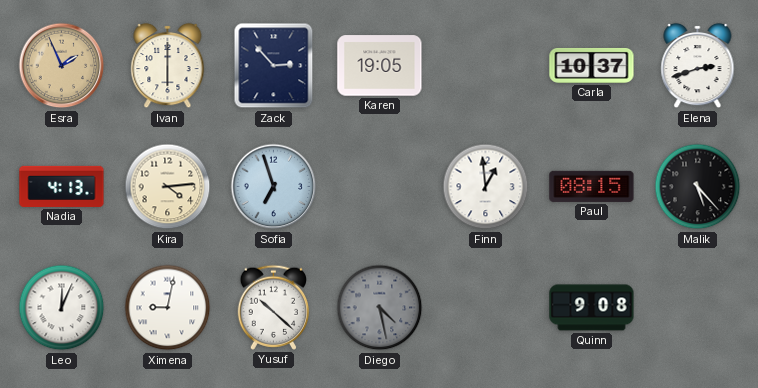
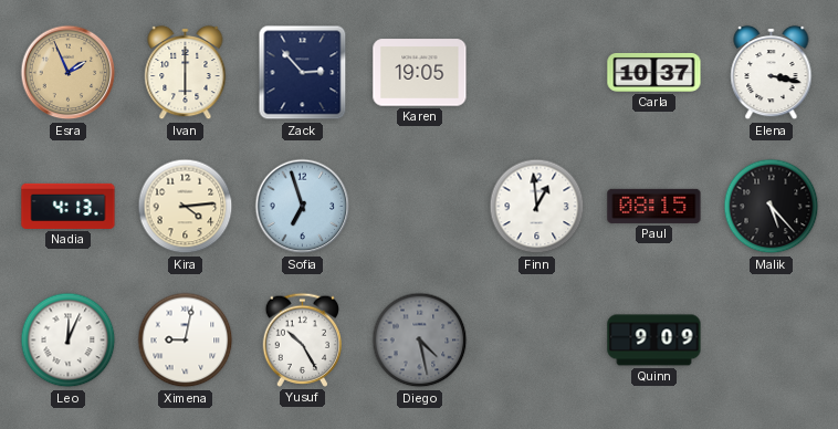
Elena: 2:42 -> 3:17 (772, 73)
Yusuf: 10:22 -> 10:25 (302, 339)
Quinn: 9:08 -> 9:09 (654, 341)
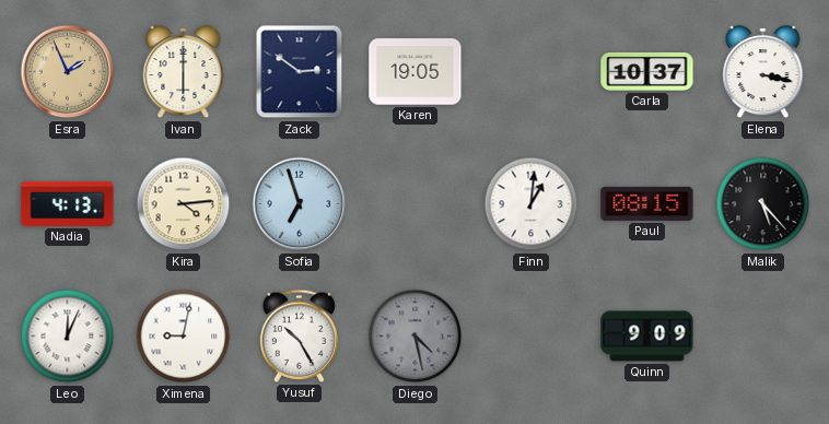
Zack: 2:53 -> 2:51 (300, 72)
Finn: 12:59 -> 1:01 (532, 204)
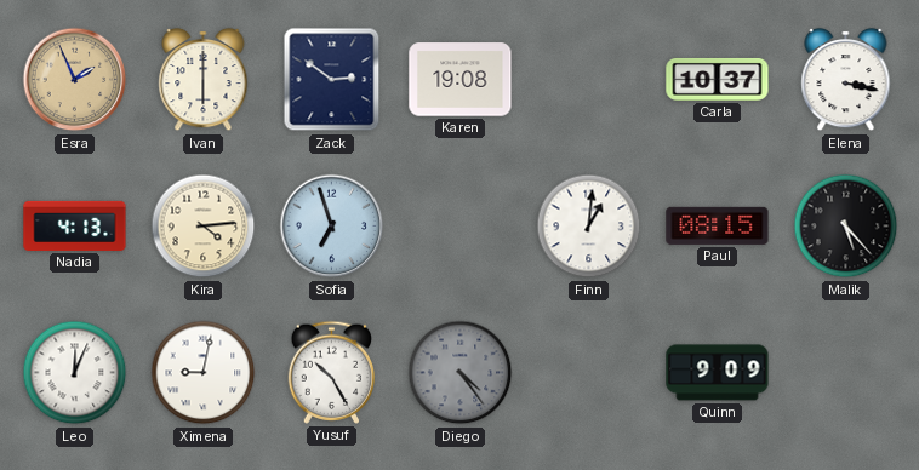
Karen: 19:05 -> 19:08 (461, 80)
Diego: 4:28 -> 4:24 (461, 373)
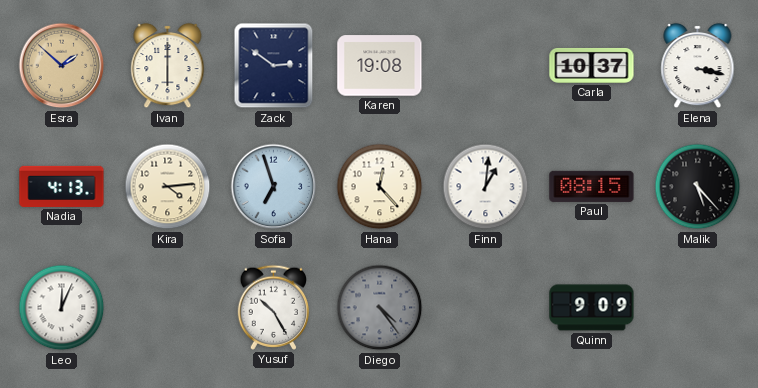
Esra: 1:56 -> 1:52 (62, 66)
Hana: none -> 12:23 (380, 187)
Ximena: 9:02 -> none (204, 373)
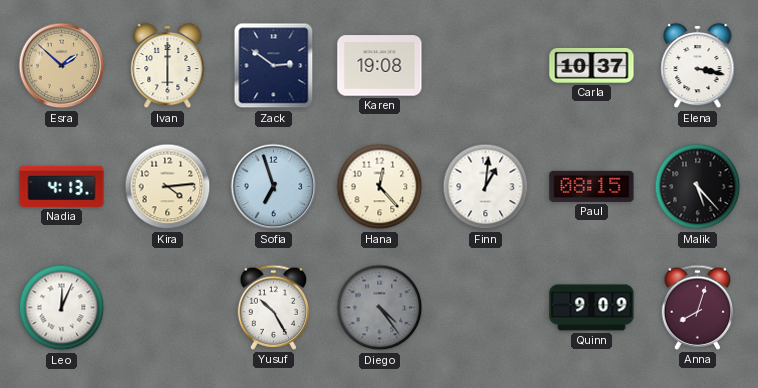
Anna: none -> 8:03 (697, 307)
